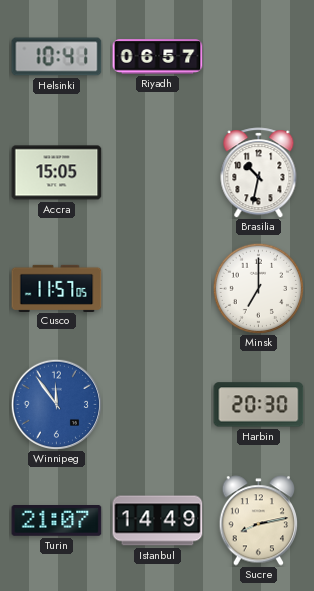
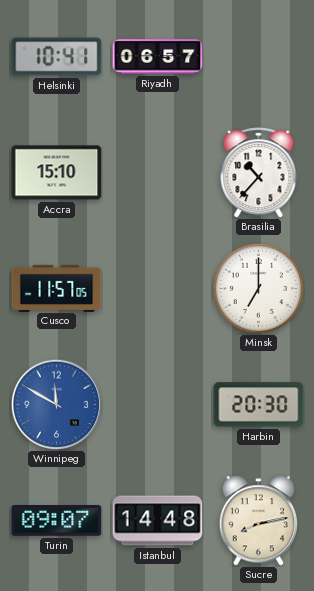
Accra: 15:05 -> 15:10 (57, 173)
Brasilia: 10:32 -> 10:37 (259, 173)
Winnipeg: 11:54 -> 11:50 (56, 404)
Turin: 21:07 -> 09:07 (57, 521)
Istanbul: 14:49 -> 14:48 (158, 521)
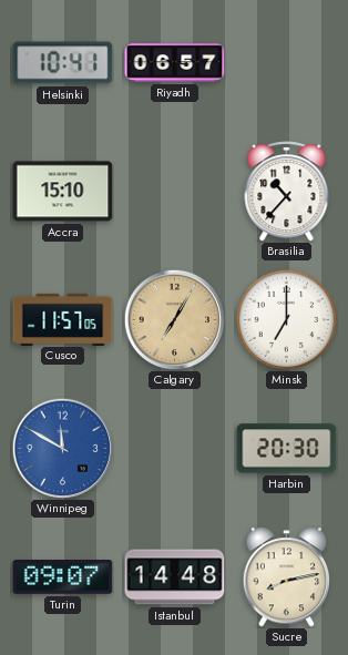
Calgary: none -> 7:05 (174, 319)
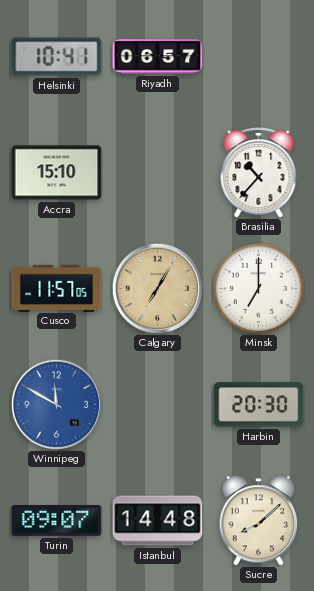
Sucre: 8:13 -> 8:08 (259, 521)
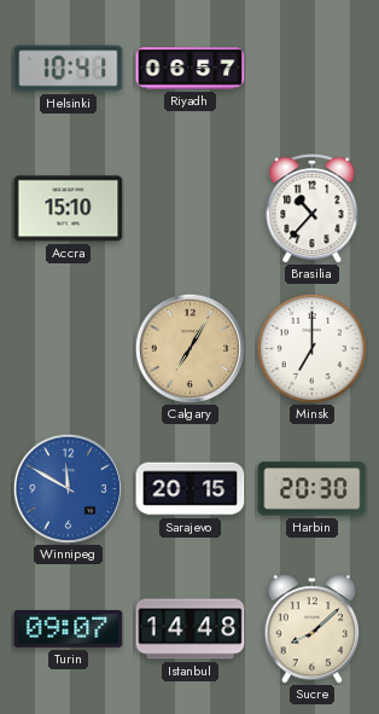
Cusco: 11:57 -> none (57, 288)
Sarajevo: none -> 20:15 (191, 489)
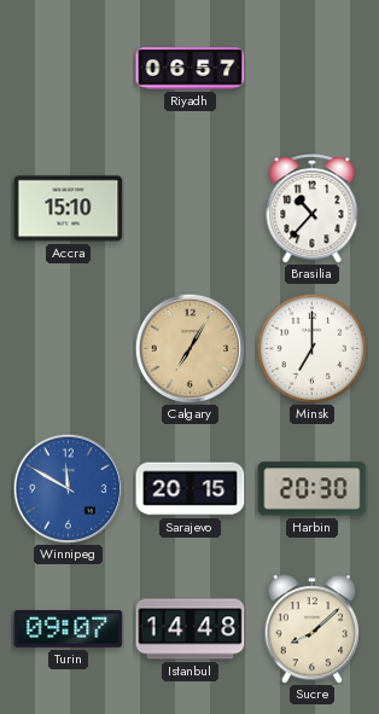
Helsinki: 10:41 -> none (69, 69)
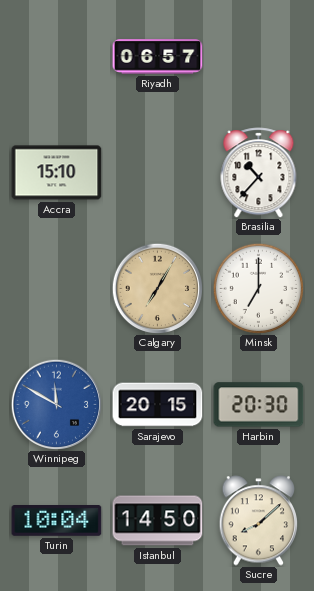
Turin: 09:07 -> 10:04 (57, 521)
Istanbul: 14:48 -> 14:50 (158, 521)
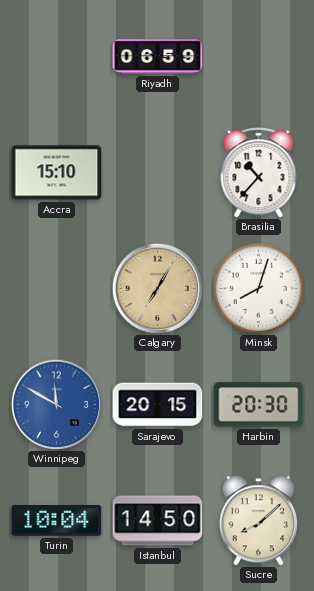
Riyadh: 06:57 -> 06:59 (158, 57)
Minsk: 7:00 -> 8:03 (258, 288)
